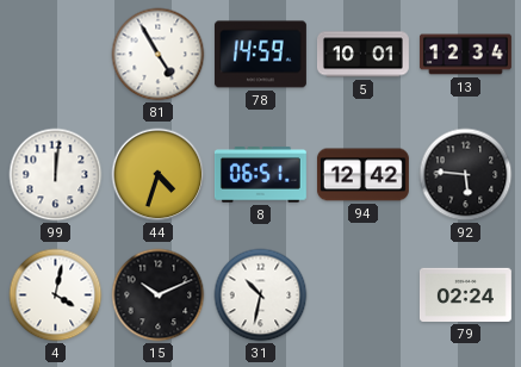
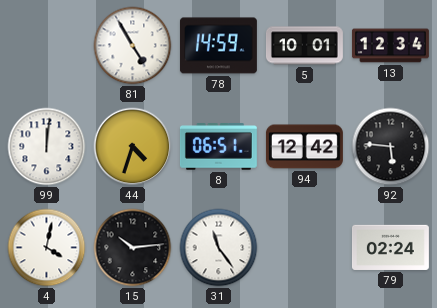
15: 10:11 -> 10:14 (133, 248)
31: 10:32 -> 11:24 (219, 248)
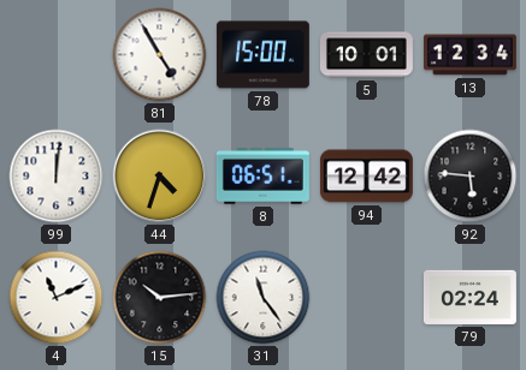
78: 14:59 -> 15:00 (262, 55)
4: 4:02 -> 11:11 (57, 298)
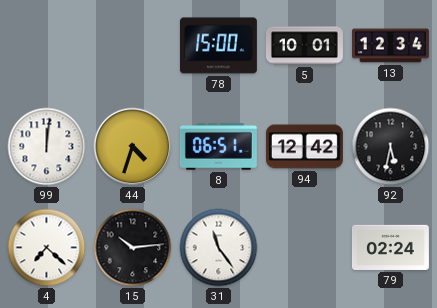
81: 4:55 -> none (160, 55)
92: 5:46 -> 5:32 (391, 147)
4: 11:11 -> 7:22 (47, 248)
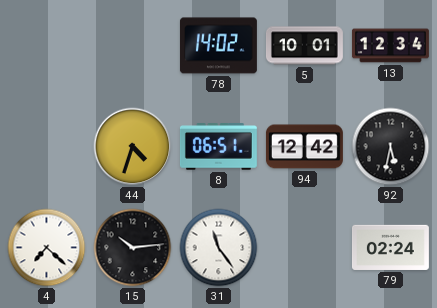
78: 15:00 -> 14:02 (218, 46)
99: 12:01 -> none (47, 147)
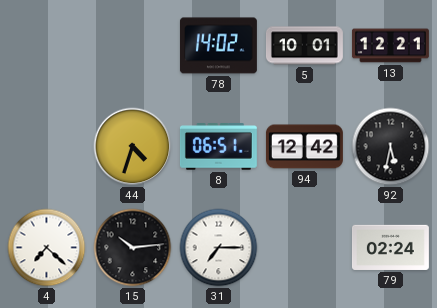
13: 12:34 -> 12:21 (390, 46)
31: 11:24 -> 7:15 (219, 248)
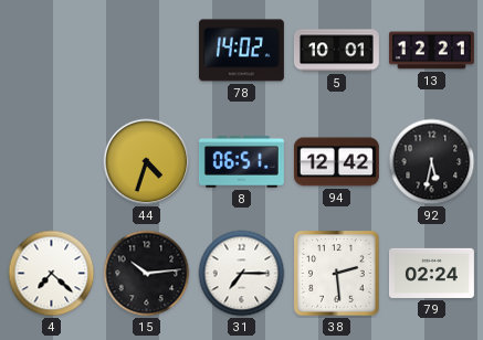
38: none -> 2:29 (337, 274)
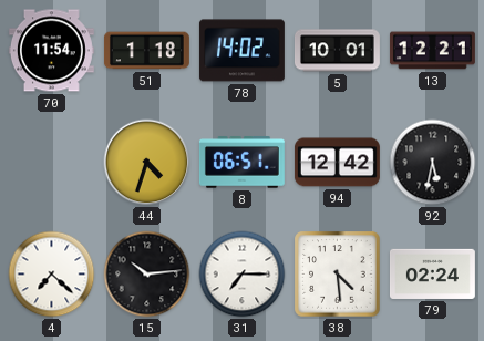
70: none -> 11:54 (51, 51)
51: none -> 1:18 (146, 51)
38: 2:29 -> 4:29 (338, 275)
